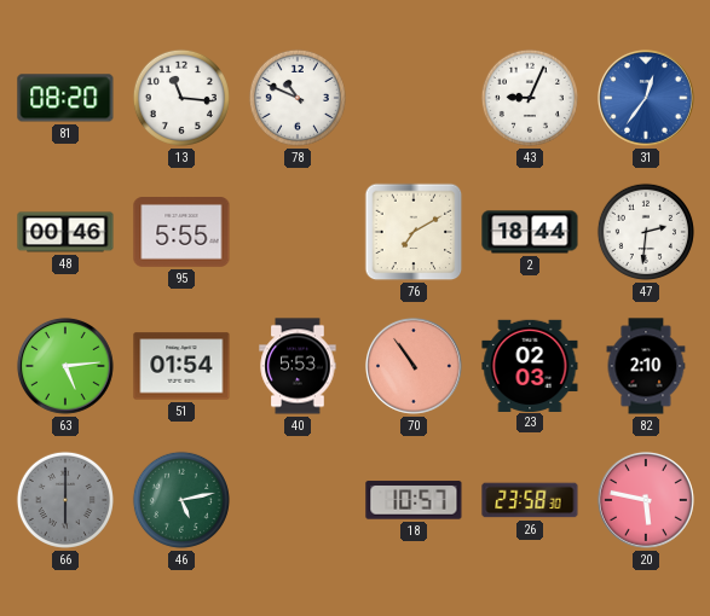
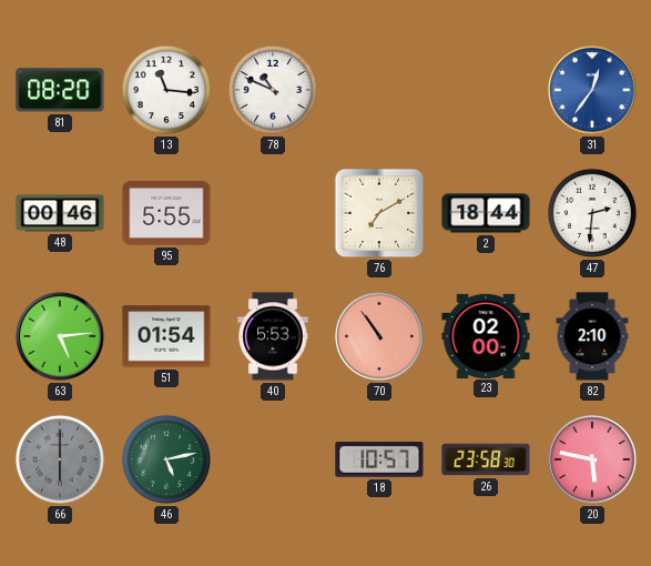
43: 9:04 -> none (530, 98)
23: 02:03 -> 02:00 (486, 335)
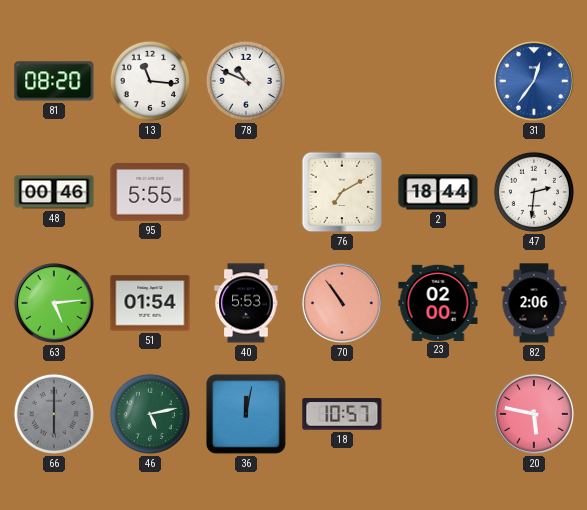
82: 2:10 -> 2:06 (534, 303)
36: none -> 12:02 (246, 414)
26: 23:58 -> none (486, 459)
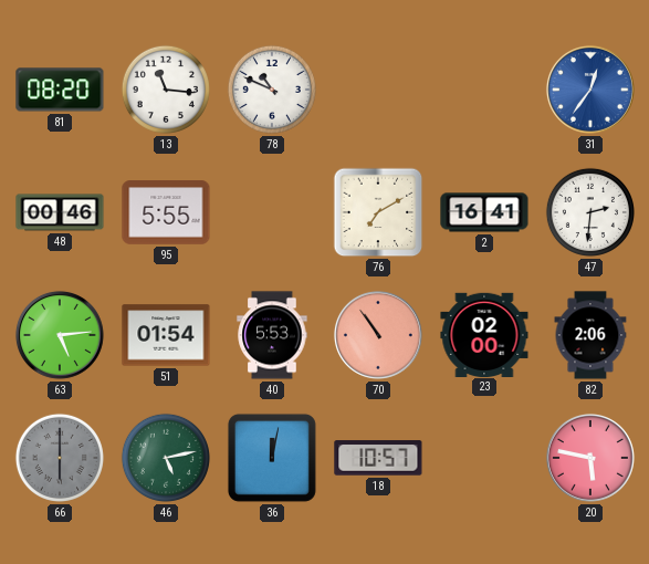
2: 18:44 -> 16:41 (484, 212)
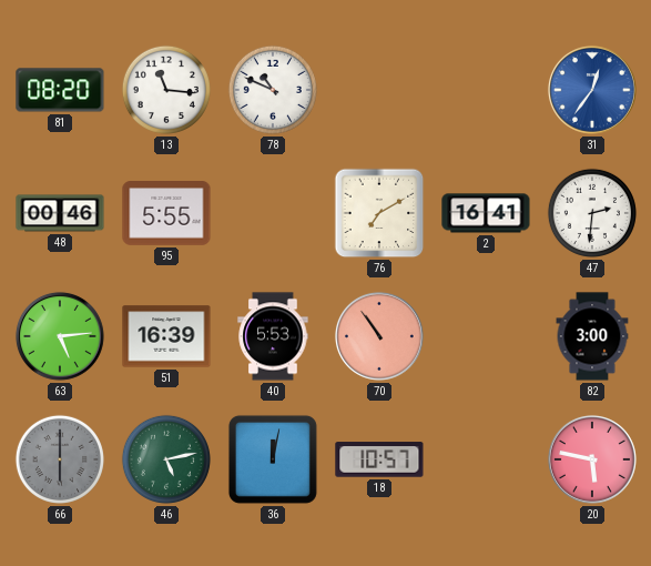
51: 01:54 -> 16:39 (166, 336)
23: 02:00 -> none (484, 334)
82: 2:06 -> 3:00 (592, 336)
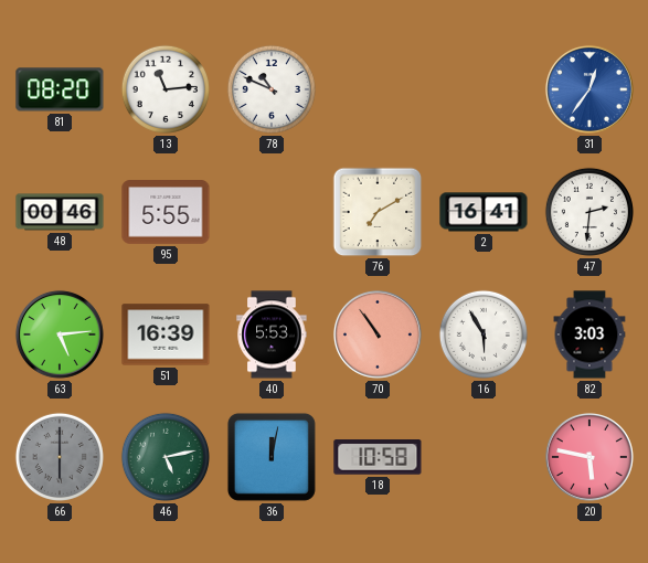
13: 11:16 -> 11:14 (166, 89)
16: none -> 5:55 (484, 334)
82: 3:00 -> 3:03 (589, 334)
18: 10:57 -> 10:58 (378, 457)
